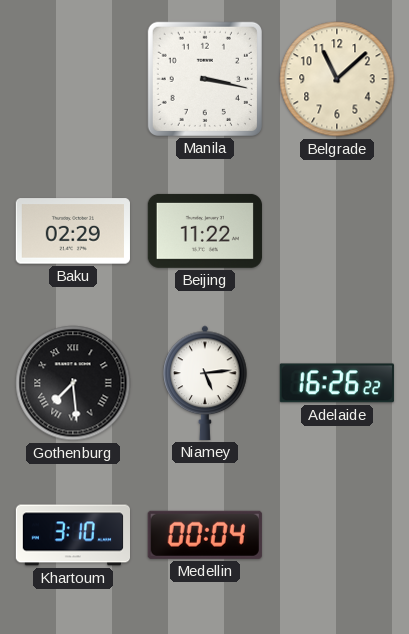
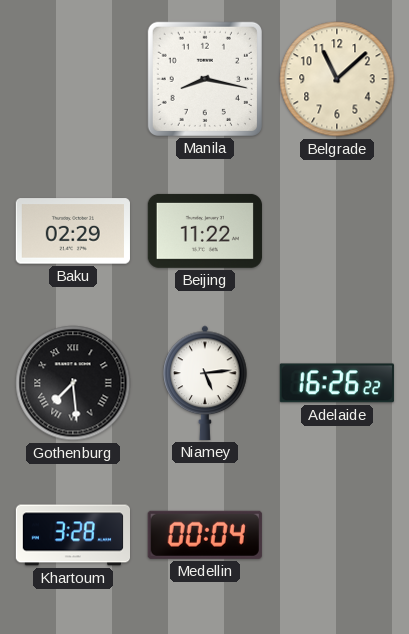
Manila: 3:17 -> 8:17 (205, 79)
Khartoum: 3:10 -> 3:28 (72, 535)
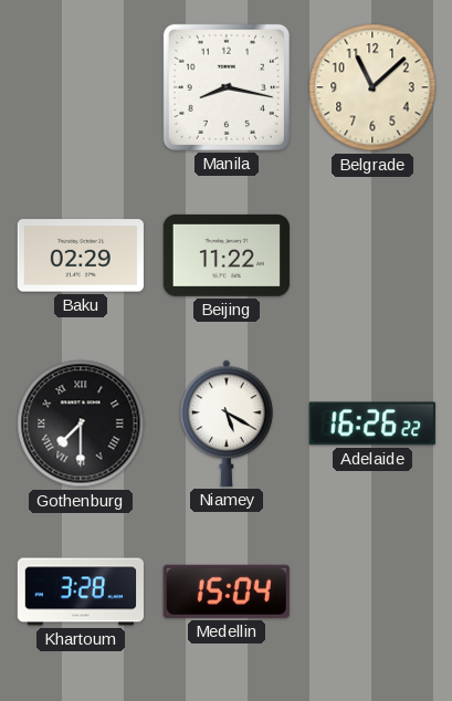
Gothenburg: 7:29 -> 7:30 (81, 423)
Niamey: 5:14 -> 5:20 (227, 423)
Medellin: 00:04 -> 15:04 (227, 592)
